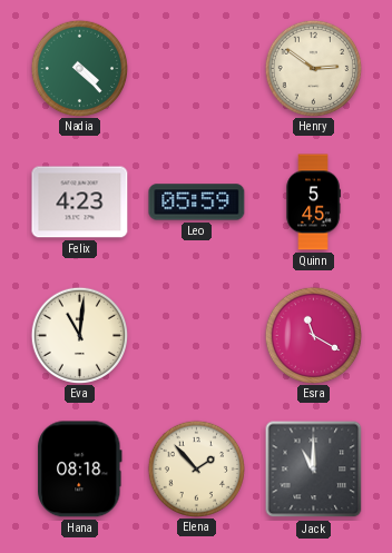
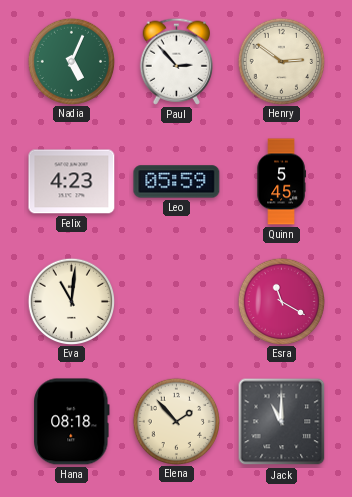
Nadia: 4:23 -> 5:04 (71, 61)
Paul: none -> 2:53 (177, 61)
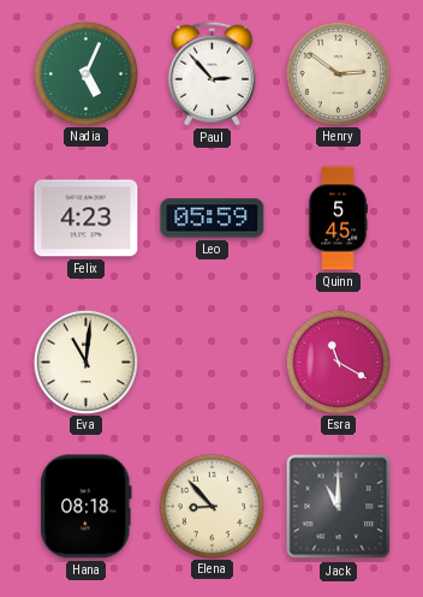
Elena: 1:53 -> 8:53 (211, 506)
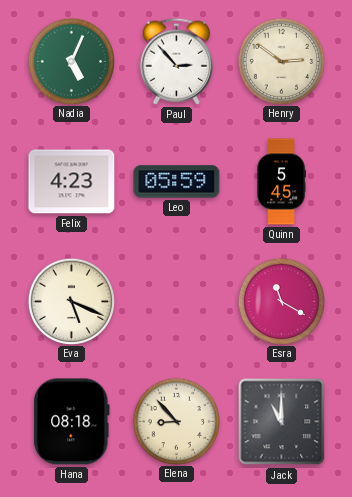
Eva: 11:01 -> 5:19 (71, 301)
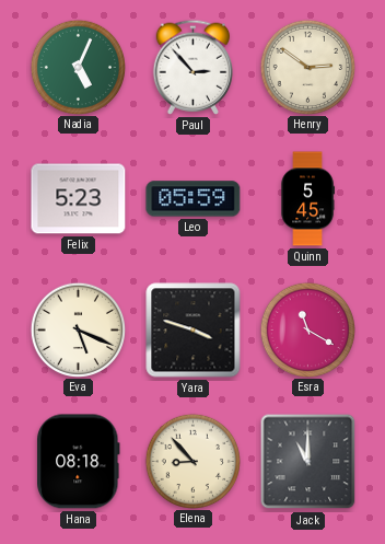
Felix: 4:23 -> 5:23 (79, 199)
Yara: none -> 3:48 (194, 331)
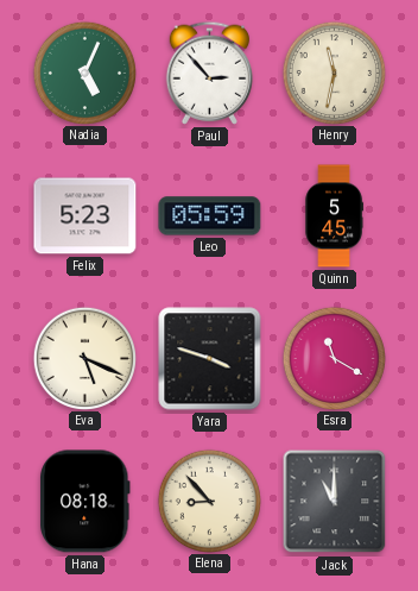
Henry: 2:51 -> 11:32 (334, 73)
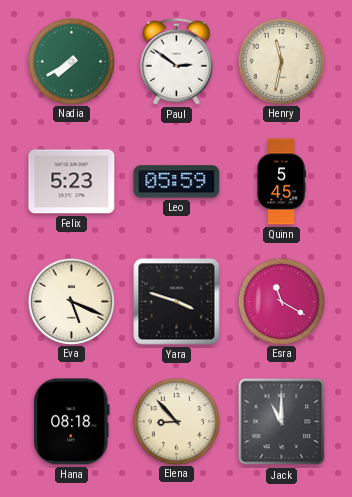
Nadia: 5:04 -> 7:40 (71, 61)
Paul: 2:53 -> 2:51 (177, 61)
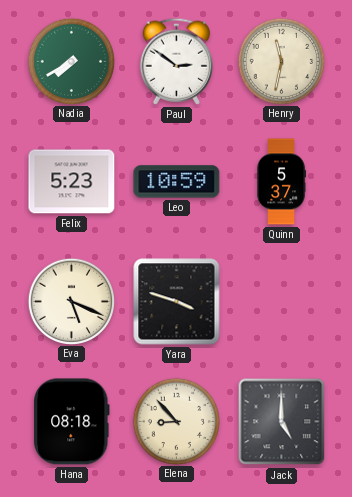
Leo: 05:59 -> 10:59 (177, 182)
Quinn: 5:45 -> 5:37 (281, 182)
Esra: 11:20 -> none (281, 301)
Jack: 11:00 -> 5:00 (282, 422)
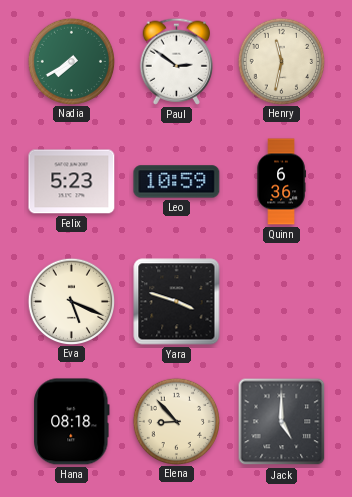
Quinn: 5:37 -> 6:36 (281, 182)
